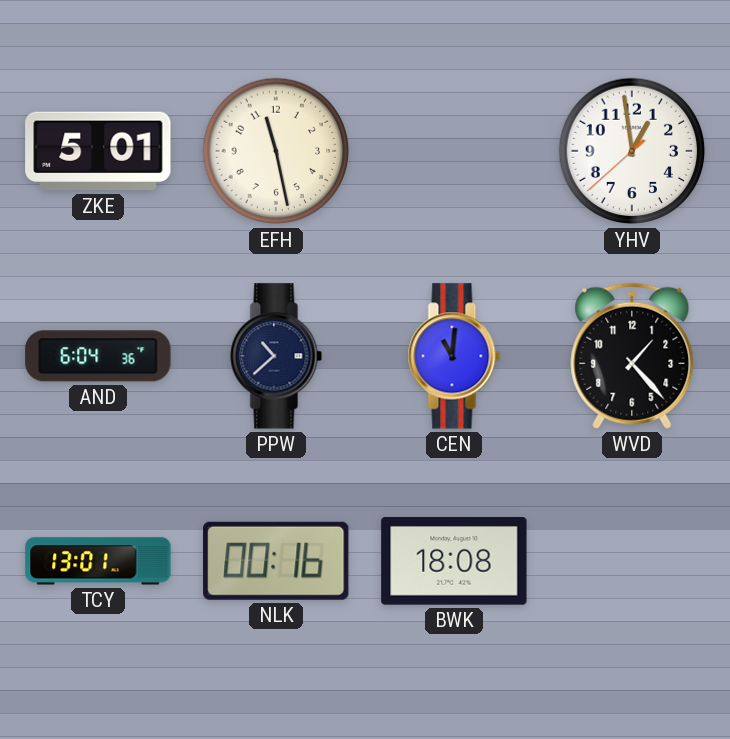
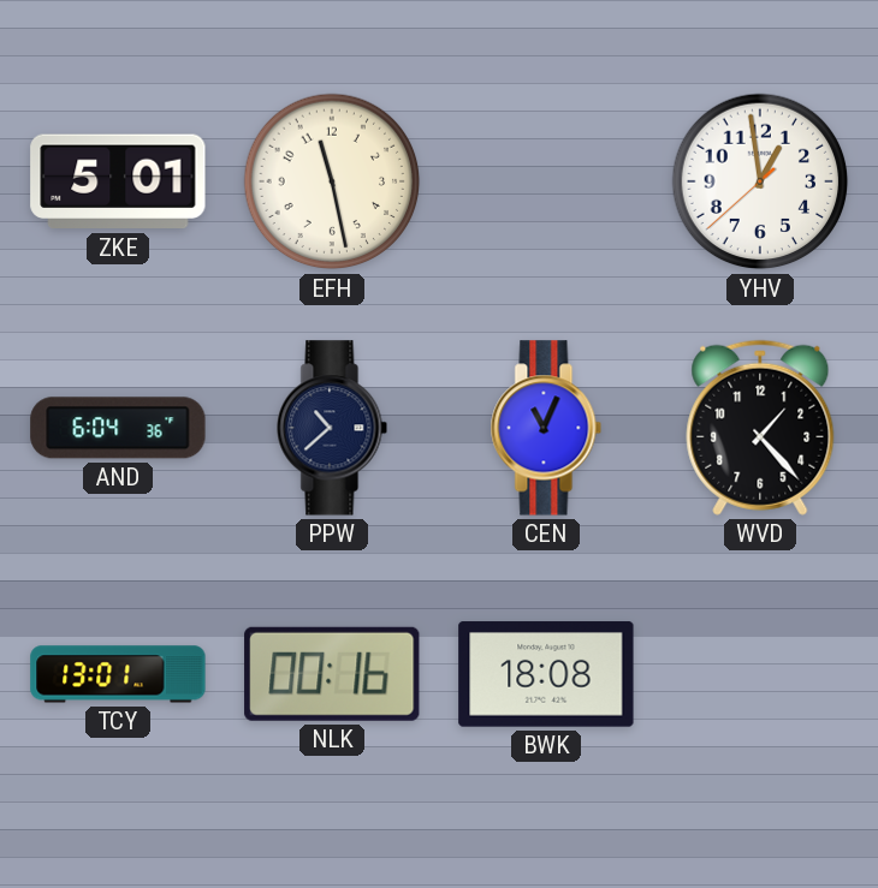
CEN: 11:01 -> 11:04 (546, 428)
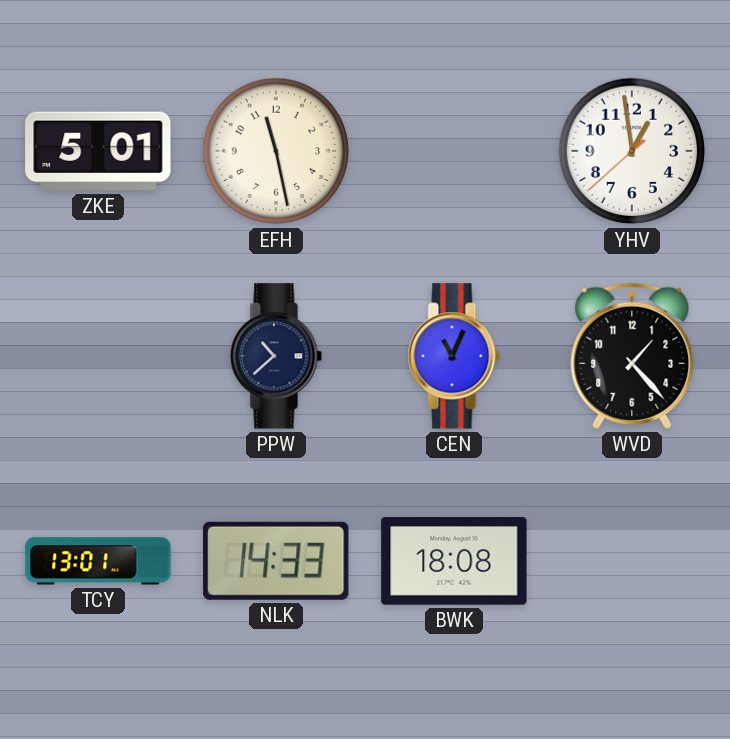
AND: 6:04 -> none (118, 428)
NLK: 00:16 -> 14:33 (276, 561)
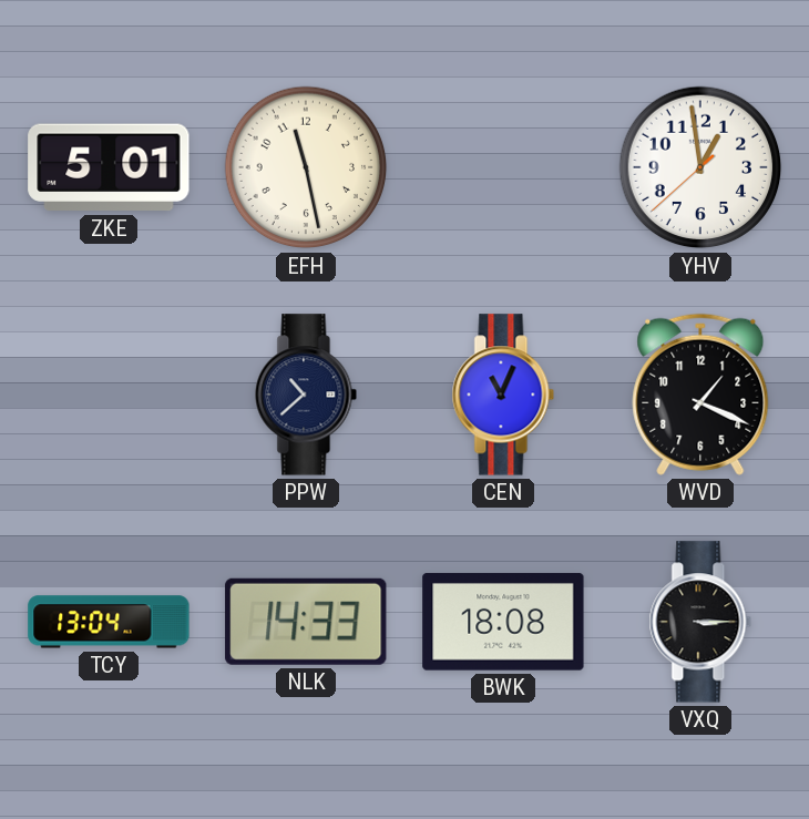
WVD: 1:23 -> 1:19 (700, 395)
TCY: 13:01 -> 13:04 (109, 622)
VXQ: none -> 3:15 (700, 622)
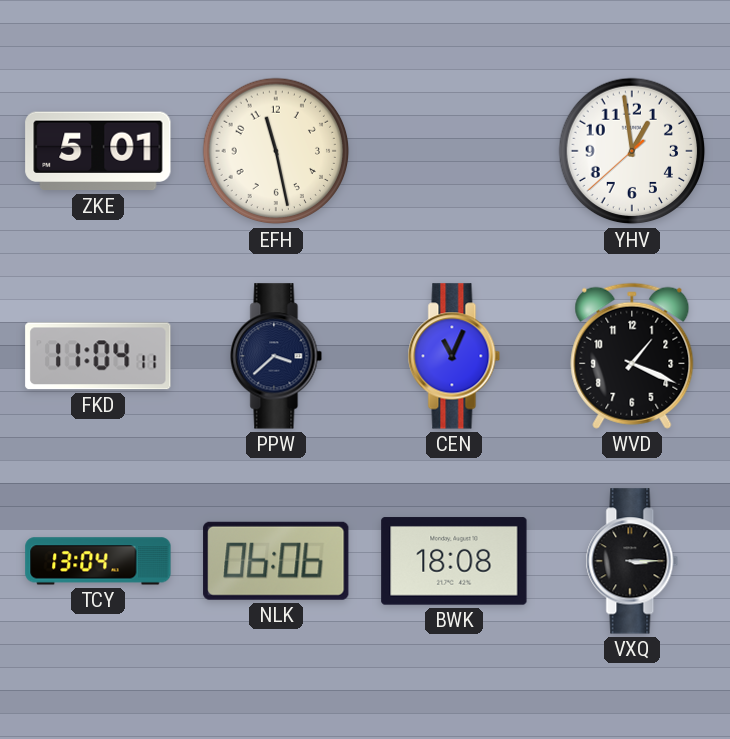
FKD: none -> 11:04 (98, 356)
PPW: 10:38 -> 3:38 (276, 356)
NLK: 14:33 -> 06:06 (276, 561)
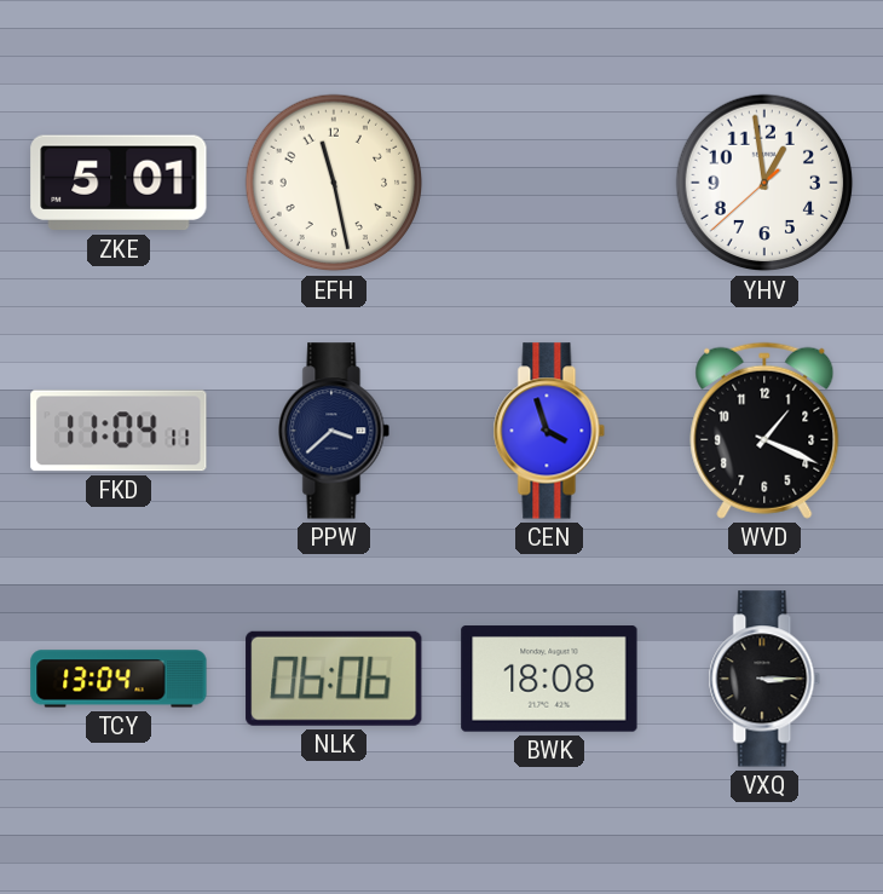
CEN: 11:04 -> 3:57 (549, 431)
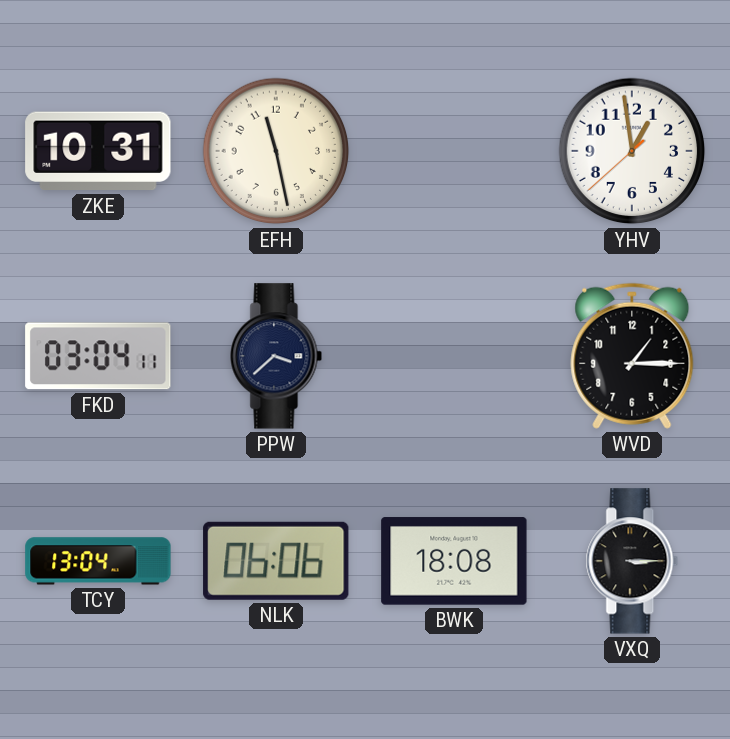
ZKE: 5:01 -> 10:31 (98, 151)
FKD: 11:04 -> 03:04 (98, 356)
CEN: 3:57 -> none (549, 431)
WVD: 1:19 -> 1:15 (632, 356)
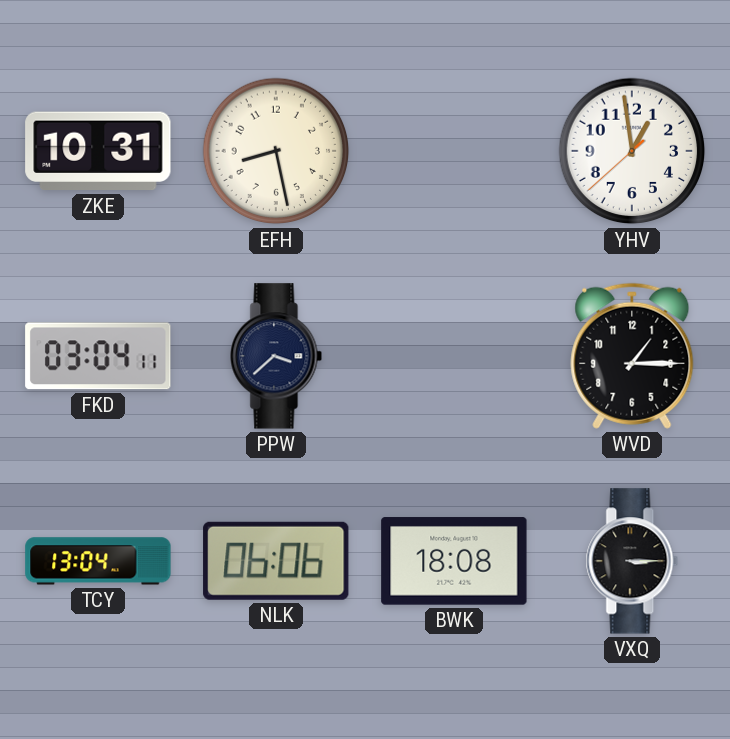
EFH: 11:28 -> 8:28 (276, 151)
